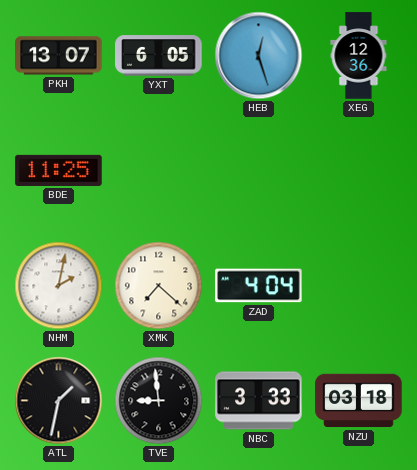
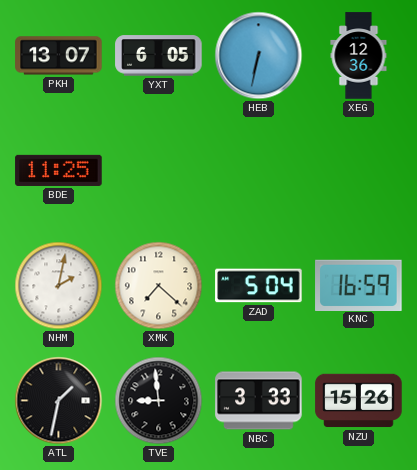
HEB: 12:27 -> 6:32 (259, 56)
ZAD: 4:04 -> 5:04 (259, 286)
KNC: none -> 16:59 (359, 285)
NZU: 03:18 -> 15:26 (359, 401)
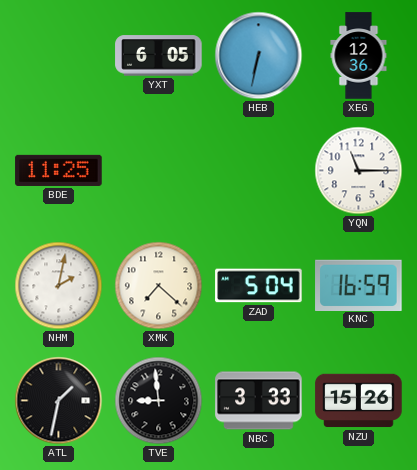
PKH: 13:07 -> none (59, 56)
YQN: none -> 11:15 (359, 171)
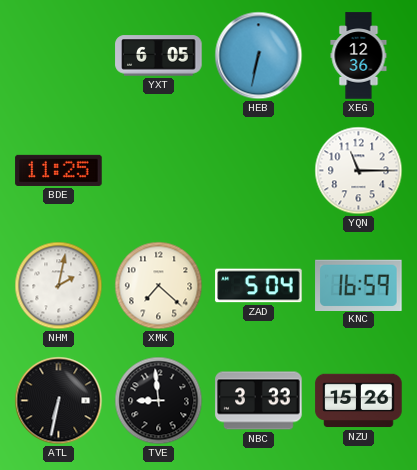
ATL: 1:32 -> 6:32 (59, 401)
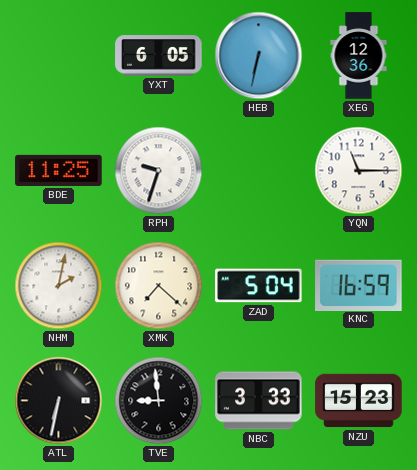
RPH: none -> 9:33 (159, 171)
NZU: 15:26 -> 15:23 (359, 401)
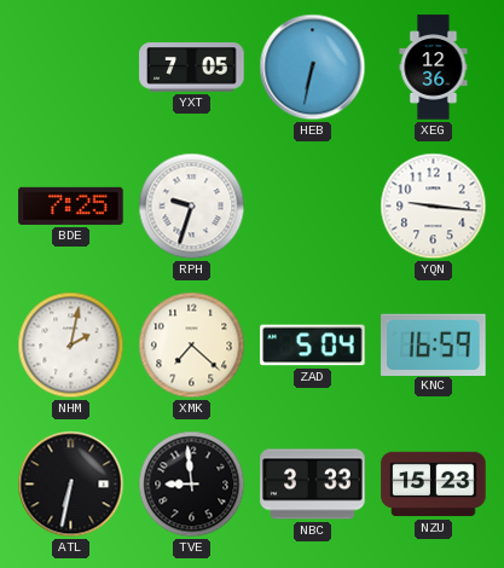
YXT: 6:05 -> 7:05 (192, 68)
BDE: 11:25 -> 7:25 (71, 205)
YQN: 11:15 -> 9:16 (434, 207)
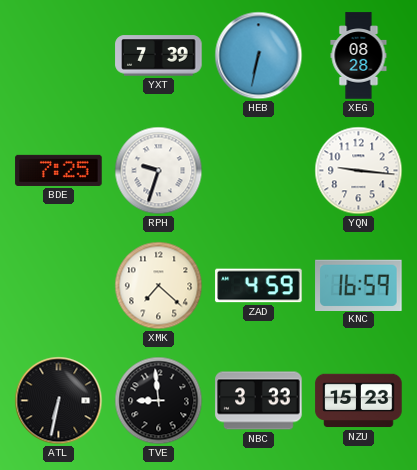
YXT: 7:05 -> 7:39 (159, 56)
XEG: 12:36 -> 08:28 (359, 56)
NHM: 2:02 -> none (71, 346)
ZAD: 5:04 -> 4:59 (259, 286)
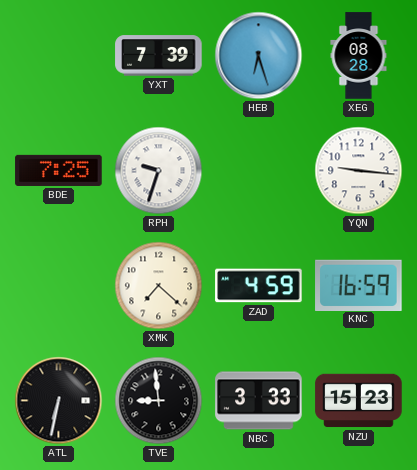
HEB: 6:32 -> 6:27 (259, 56)
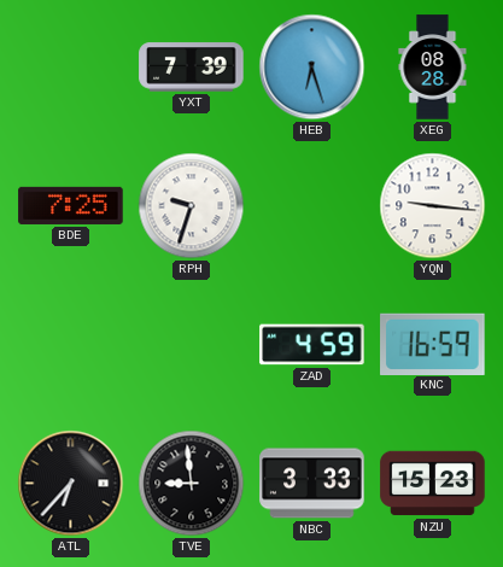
XMK: 7:22 -> none (159, 286)
ATL: 6:32 -> 6:37 (71, 484)
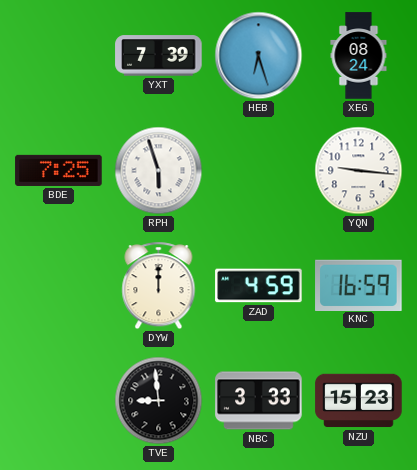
XEG: 08:28 -> 08:24 (359, 56)
RPH: 9:33 -> 5:57 (159, 171)
DYW: none -> 12:00 (159, 286)
ATL: 6:37 -> none (71, 484)
